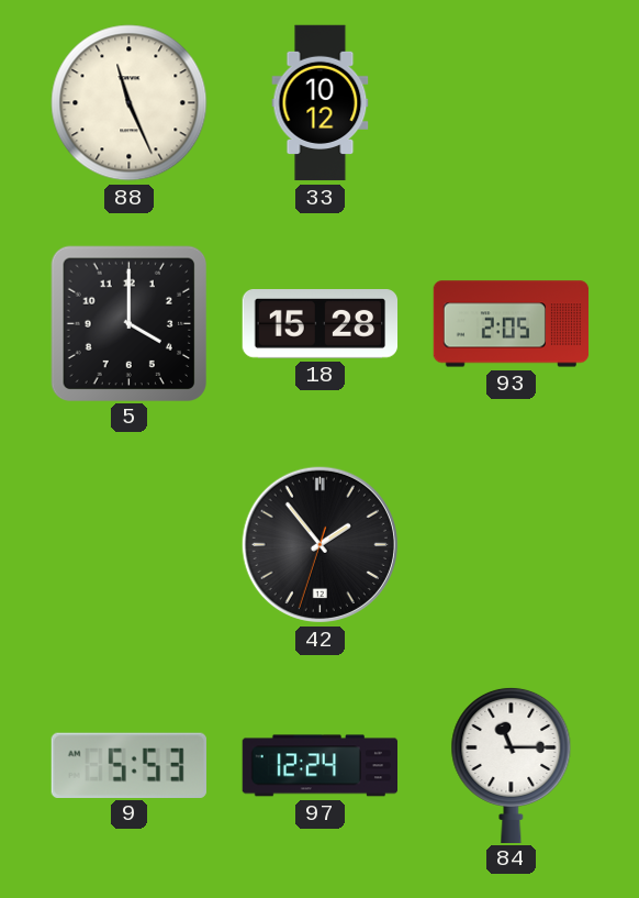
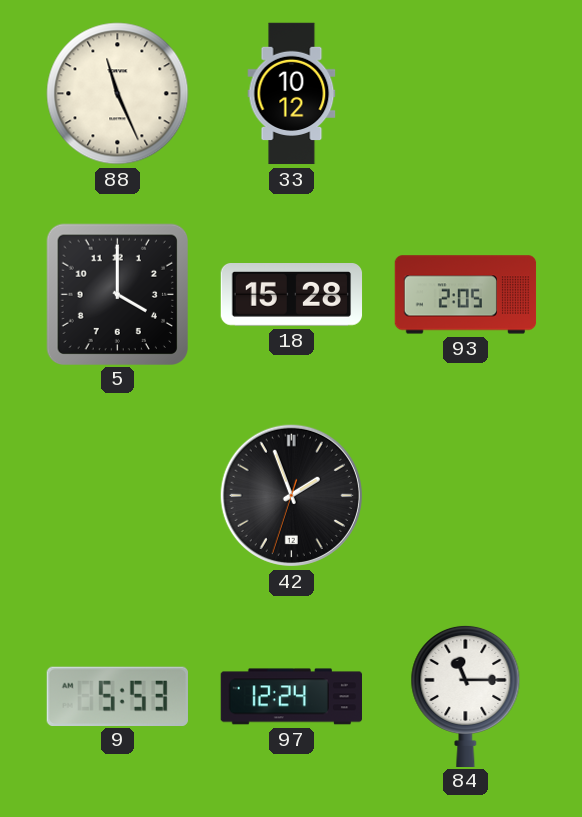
42: 1:53 -> 1:56 (291, 495)
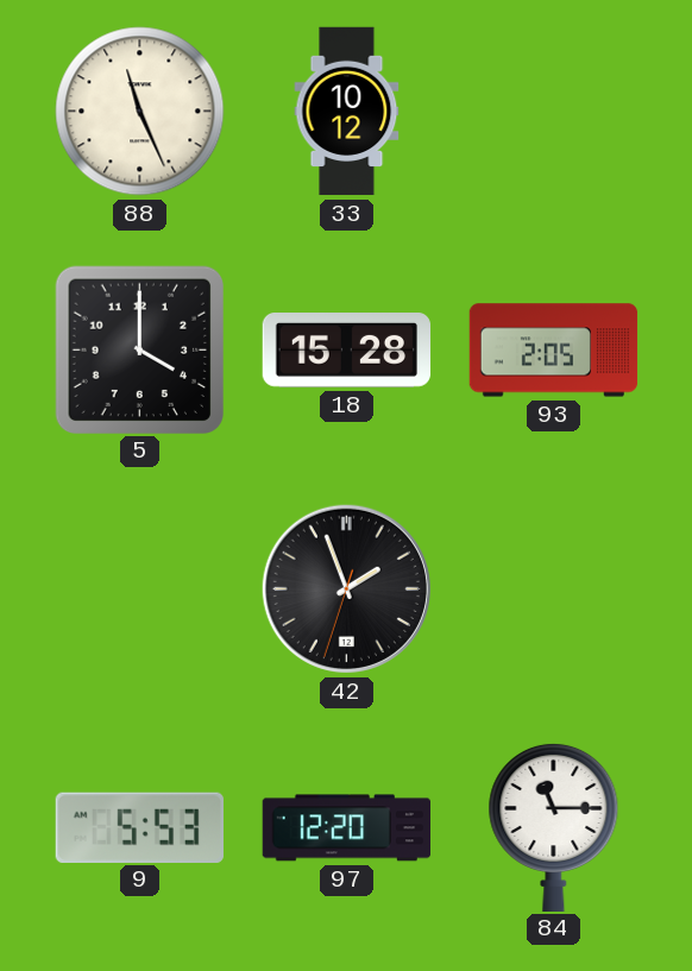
97: 12:24 -> 12:20 (346, 828)
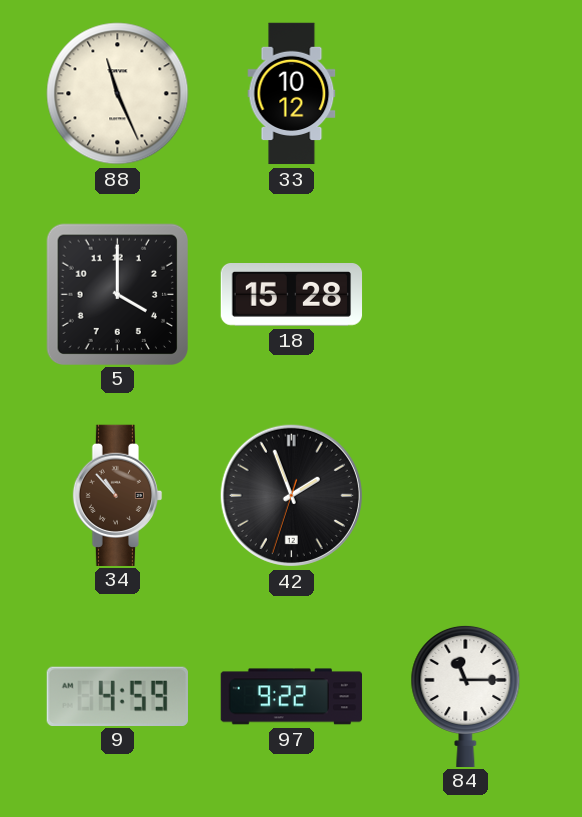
93: 2:05 -> none (554, 351)
34: none -> 10:53 (118, 495)
9: 5:53 -> 4:59 (117, 696)
97: 12:20 -> 9:22 (291, 697)
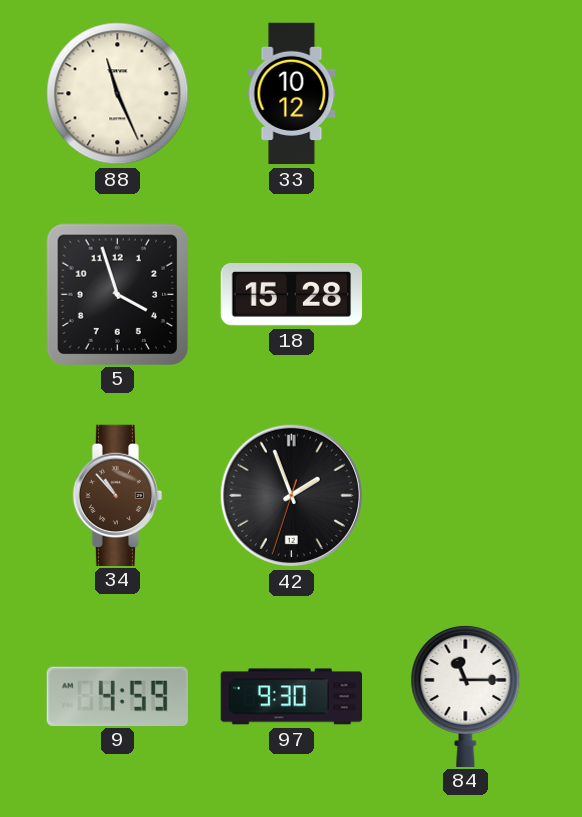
5: 4:00 -> 3:57 (117, 294)
97: 9:22 -> 9:30 (291, 697)
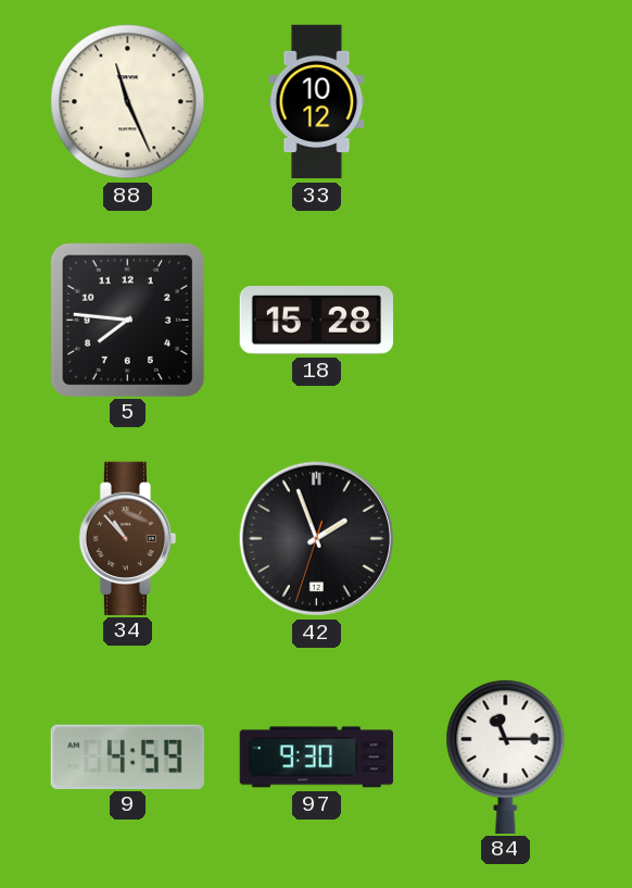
5: 3:57 -> 7:46 (127, 320)
